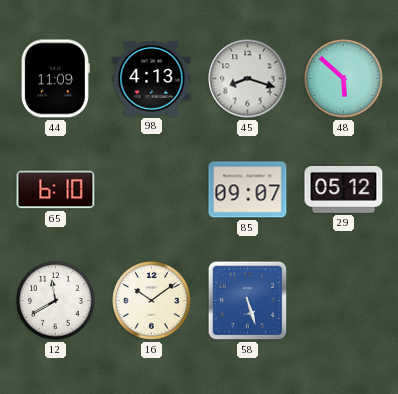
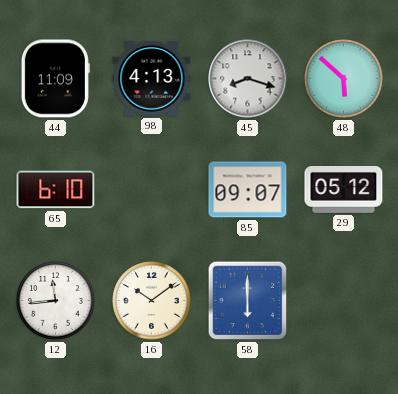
12: 11:40 -> 11:44 (56, 301)
58: 5:27 -> 6:00 (248, 301)
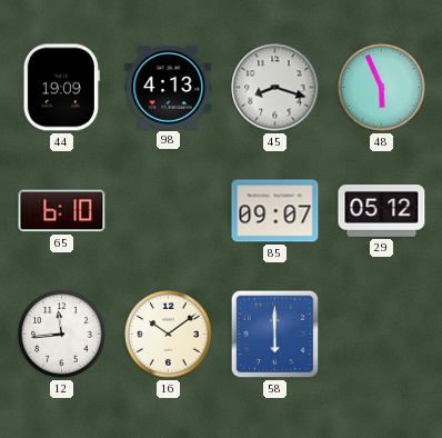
44: 11:09 -> 19:09 (61, 88)
48: 5:52 -> 5:56 (382, 88)
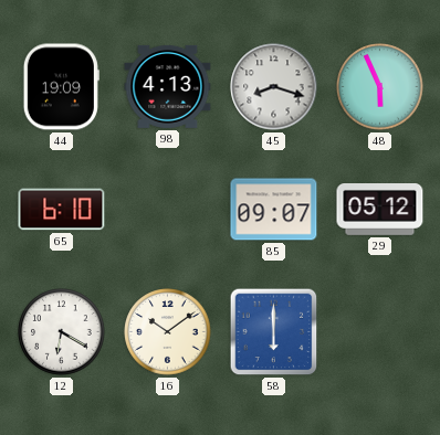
12: 11:44 -> 6:20 (62, 332)
